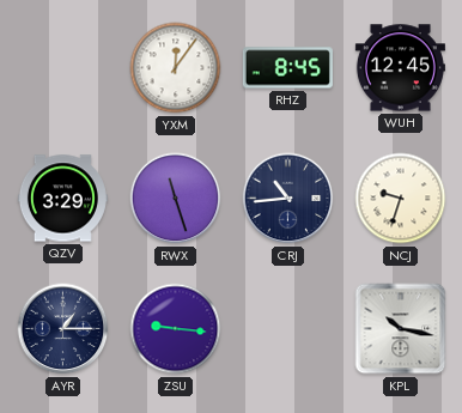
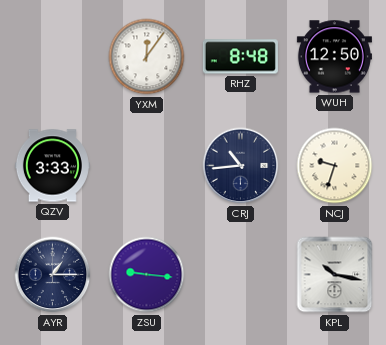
RHZ: 8:45 -> 8:48 (240, 57)
WUH: 12:45 -> 12:50 (334, 57)
QZV: 3:29 -> 3:33 (52, 166)
RWX: 11:27 -> none (176, 199)
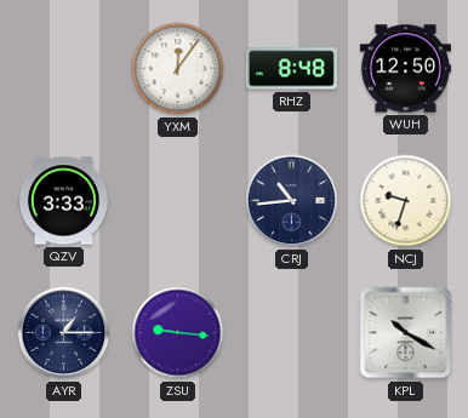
KPL: 10:17 -> 10:20 (406, 333)
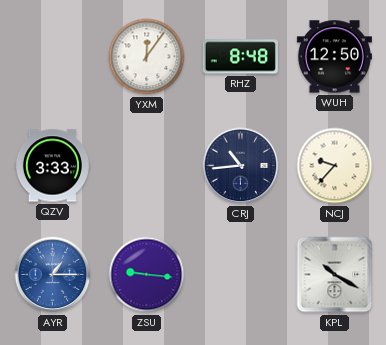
NCJ: 9:33 -> 9:37 (335, 166)
AYR dial: navy -> blue (53, 275)
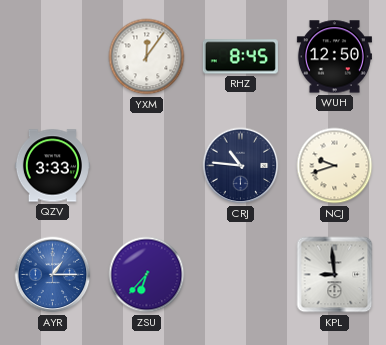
RHZ: 8:48 -> 8:45 (240, 57)
CRJ: 10:44 -> 10:46 (241, 166)
NCJ: 9:37 -> 9:42 (335, 166)
ZSU: 9:16 -> 6:37 (147, 275)
KPL: 10:20 -> 8:59 (335, 275)
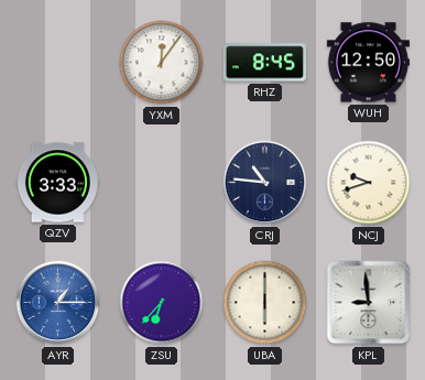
UBA: none -> 6:00 (265, 303)
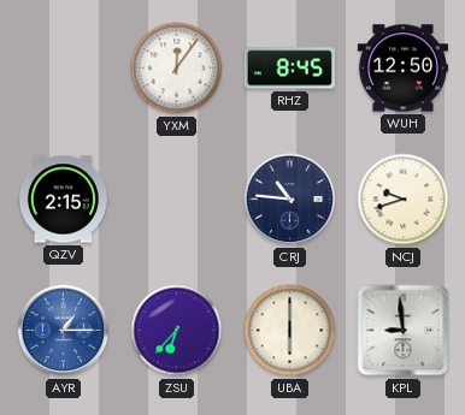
QZV: 3:33 -> 2:15 (63, 200)
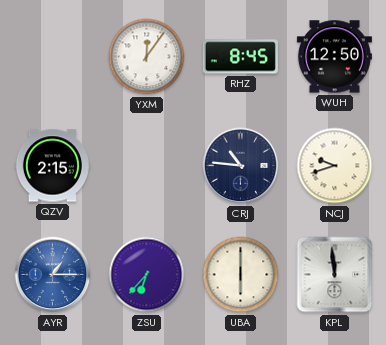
KPL: 8:59 -> 11:59 (335, 275)
